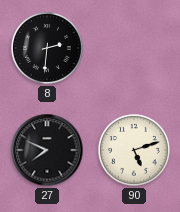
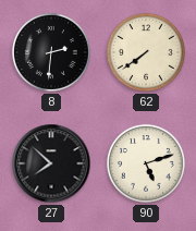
62: none -> 7:39 (146, 52)
27: 7:49 -> 7:52 (51, 163)
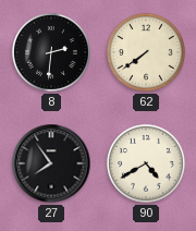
27: 7:52 -> 7:54 (51, 163)
90: 5:12 -> 4:40 (146, 163)
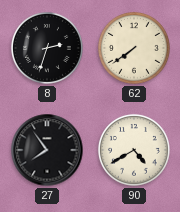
8: 2:31 -> 2:33 (47, 48)
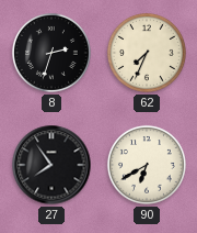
62: 7:39 -> 7:34 (147, 53)
90: 4:40 -> 6:40 (147, 165)
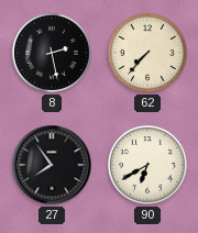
8: 2:33 -> 2:28 (52, 53)
62: 7:34 -> 7:37 (147, 53)
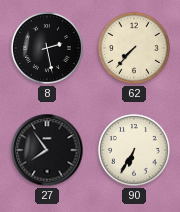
90: 6:40 -> 6:35 (134, 150)
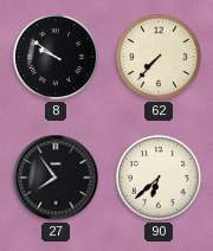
8: 2:28 -> 9:51 (56, 57)
90: 6:35 -> 6:38 (159, 178)
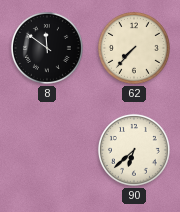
8: 9:51 -> 11:51 (47, 48)
27: 7:54 -> none (56, 178)
